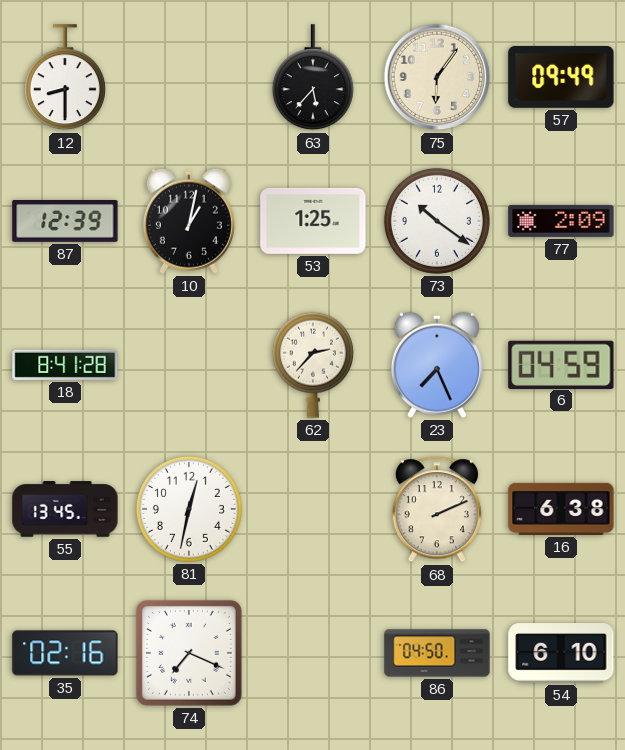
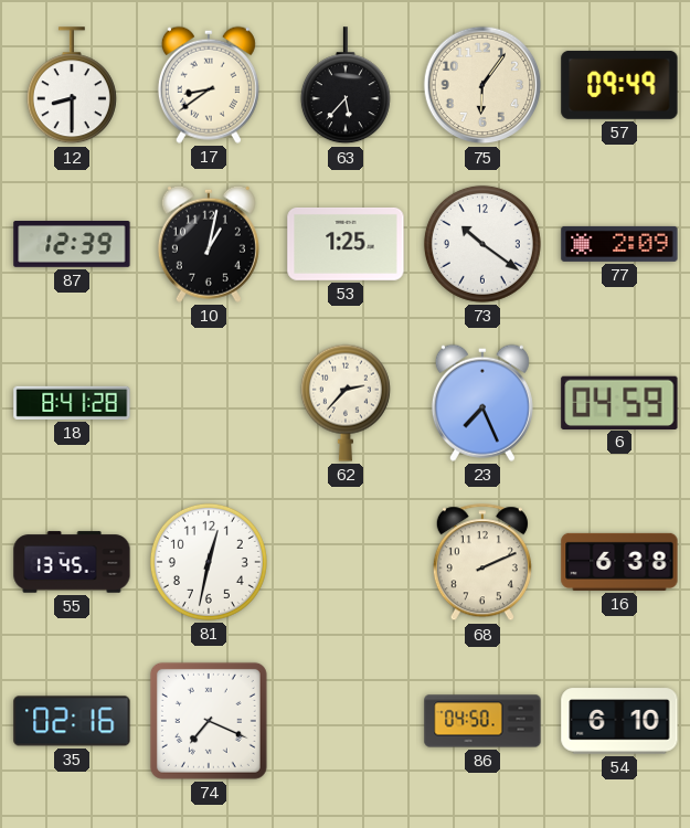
17: none -> 8:39 (209, 85)
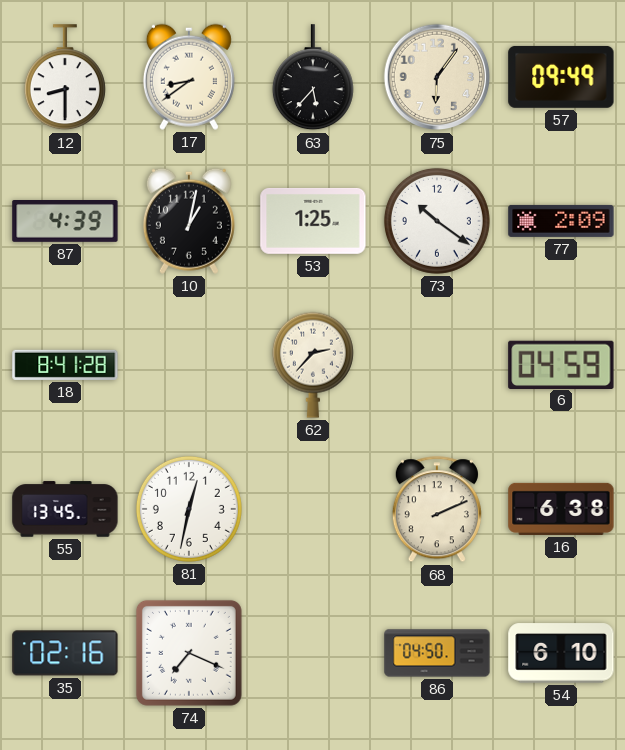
87: 12:39 -> 4:39 (65, 222)
23: 7:26 -> none (482, 403)
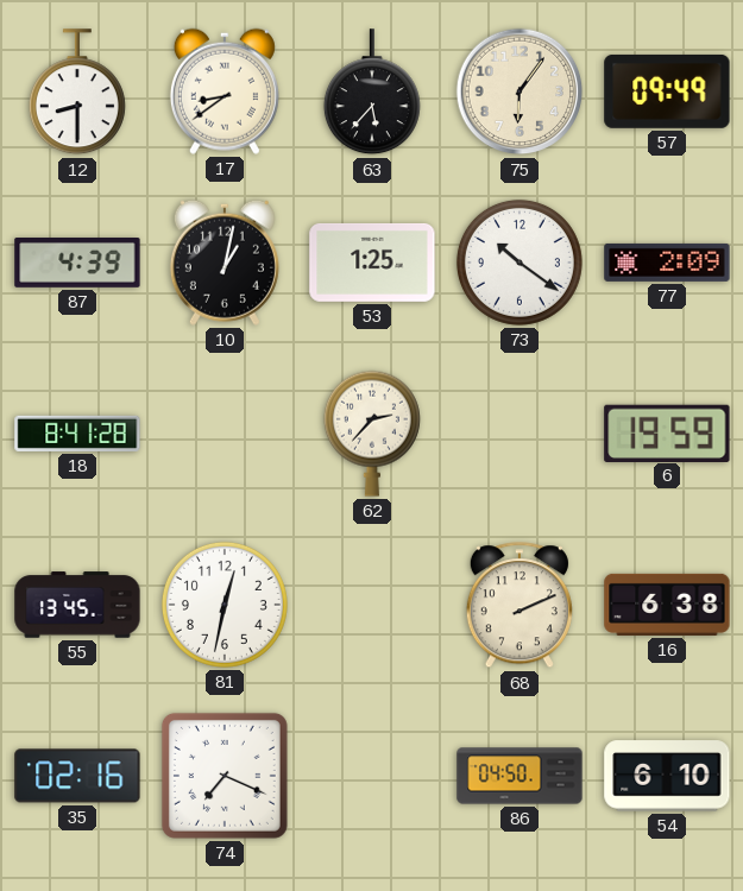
6: 04:59 -> 19:59 (667, 432)
